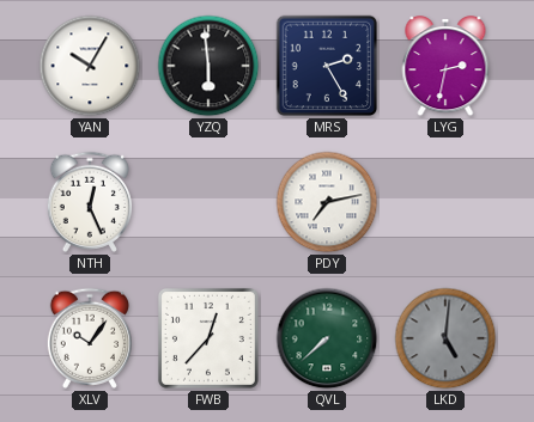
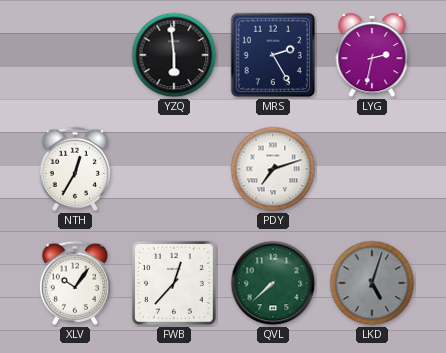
YAN: 10:05 -> none (90, 66)
NTH: 12:26 -> 12:35 (74, 169)
PDY: 7:13 -> 7:12 (273, 169)
LKD: 5:01 -> 5:03 (372, 283)
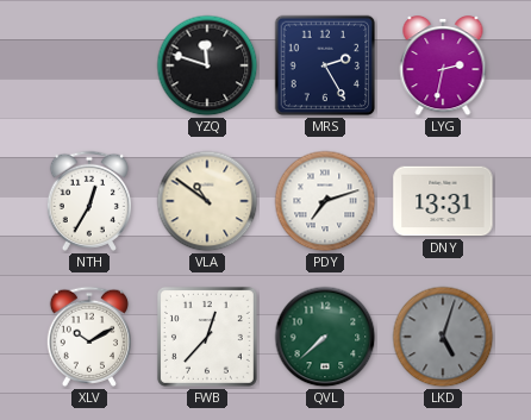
YZQ: 5:59 -> 11:48 (207, 65)
VLA: none -> 10:51 (207, 201)
DNY: none -> 13:31 (443, 201)
XLV: 10:06 -> 10:10 (88, 337)
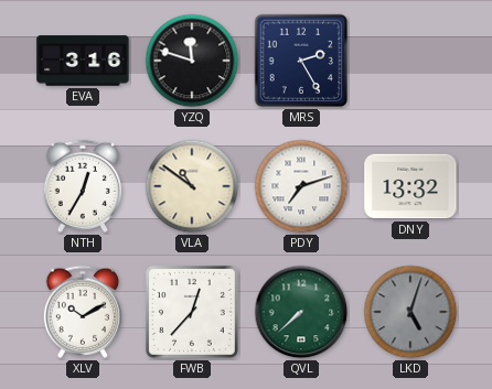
EVA: none -> 3:16 (83, 61)
LYG: 2:32 -> none (443, 67)
DNY: 13:31 -> 13:32 (410, 186)
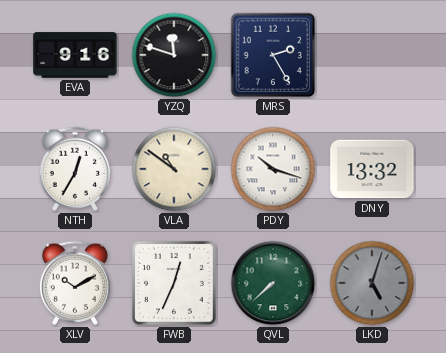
EVA: 3:16 -> 9:16 (75, 55)
PDY: 7:12 -> 10:18 (273, 169)
FWB: 12:37 -> 12:34 (174, 283)
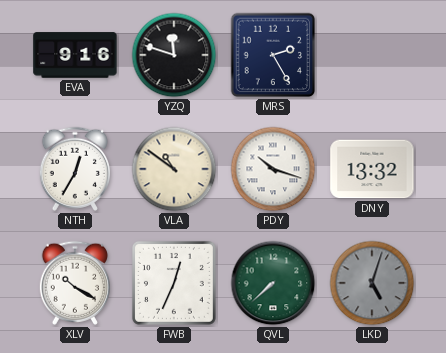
XLV: 10:10 -> 10:20 (74, 283)
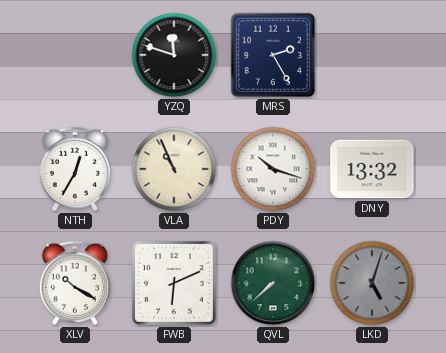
EVA: 9:16 -> none (75, 55)
VLA: 10:51 -> 10:56 (174, 169)
FWB: 12:34 -> 6:11 (174, 283)
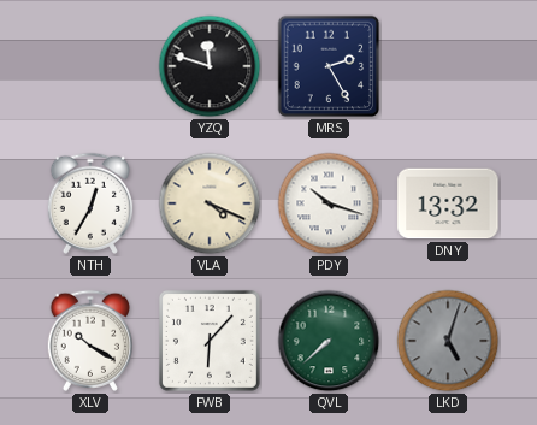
VLA: 10:56 -> 4:19 (210, 203)
FWB: 6:11 -> 6:07 (210, 341)
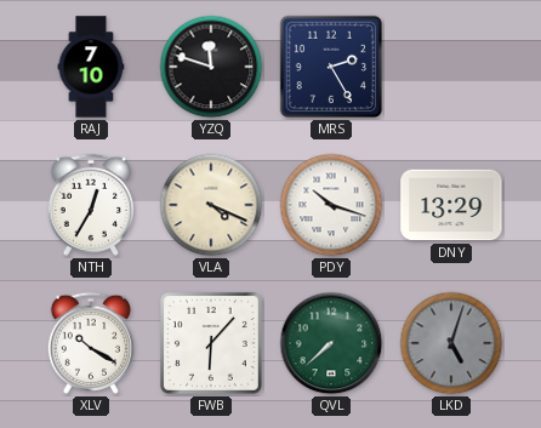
RAJ: none -> 7:10 (91, 67)
DNY: 13:32 -> 13:29 (451, 205)
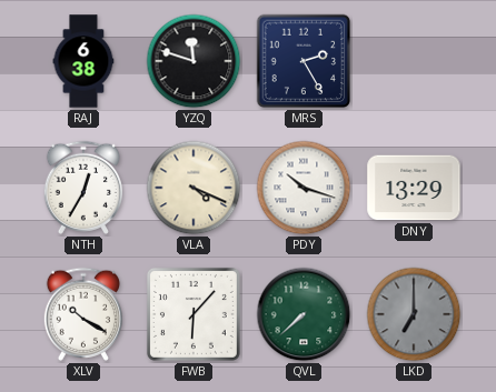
RAJ: 7:10 -> 6:38 (83, 61)
LKD: 5:03 -> 7:00 (414, 314)
